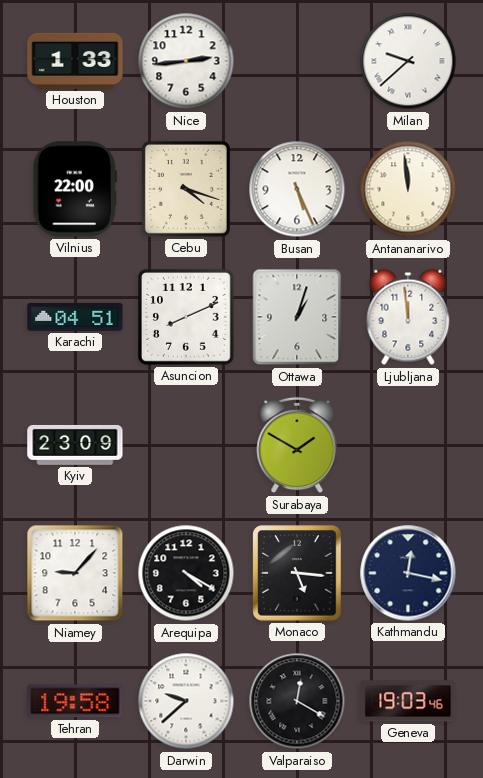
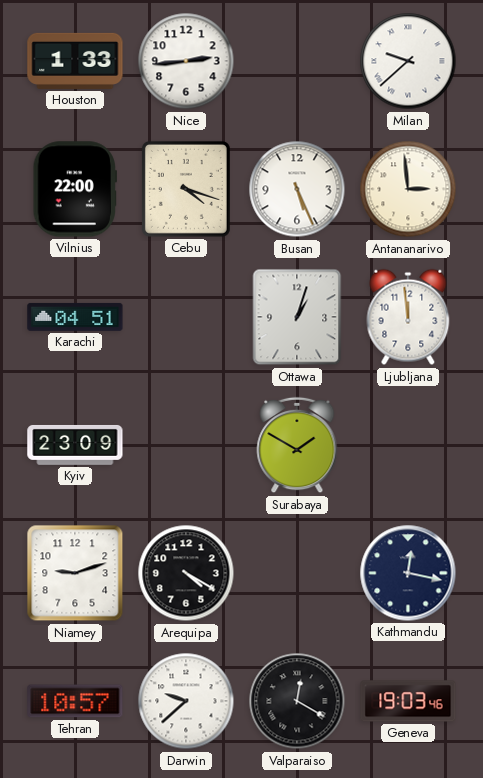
Antananarivo: 11:59 -> 2:59 (408, 189)
Asuncion: 8:11 -> none (186, 317)
Niamey: 9:07 -> 9:12 (75, 573)
Monaco: 5:16 -> none (297, 573)
Tehran: 19:58 -> 10:57 (75, 701)
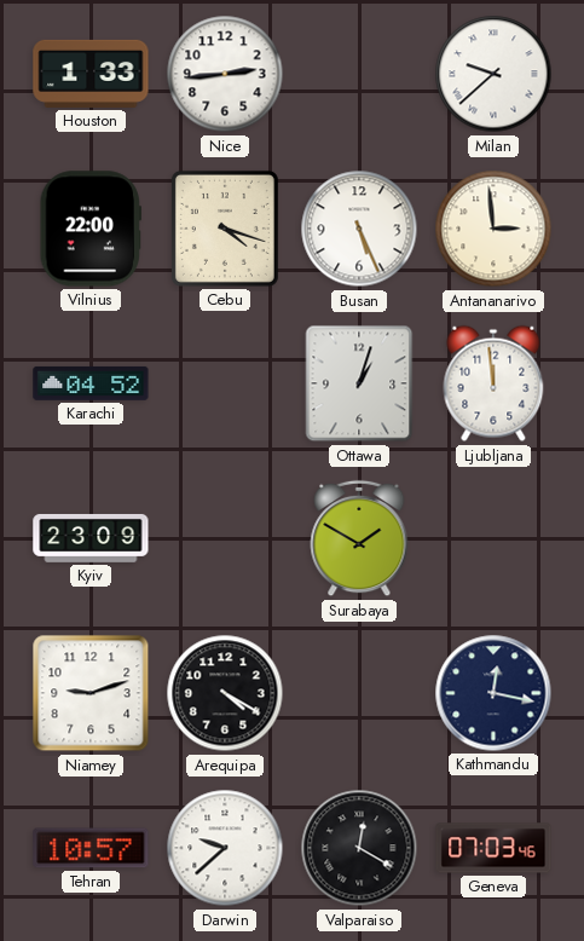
Karachi: 04:51 -> 04:52 (91, 383)
Geneva: 19:03 -> 07:03 (493, 848)
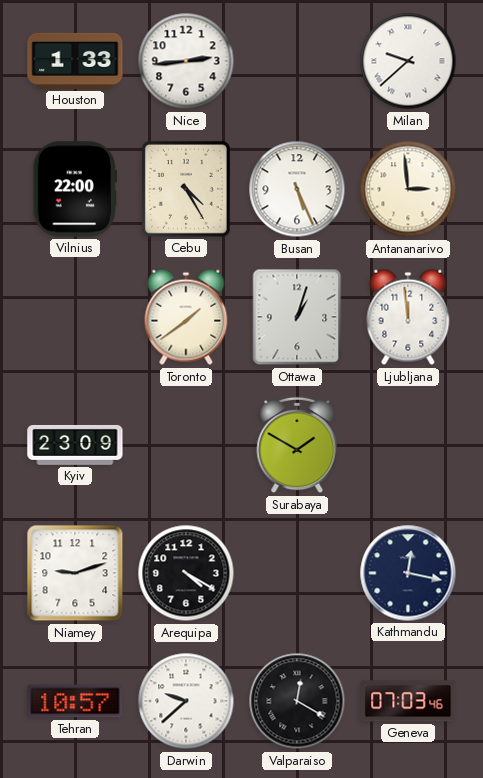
Cebu: 4:18 -> 4:25 (186, 189)
Karachi: 04:52 -> none (91, 383)
Toronto: none -> 1:39 (186, 317)
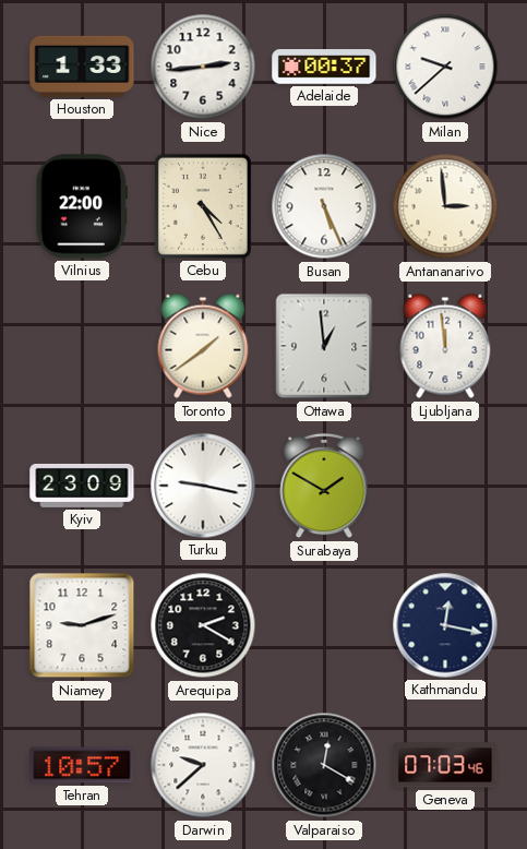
Adelaide: none -> 00:37 (324, 67)
Ottawa: 1:03 -> 12:59 (324, 346)
Turku: none -> 9:17 (203, 486)
Arequipa: 4:20 -> 2:20 (203, 625)
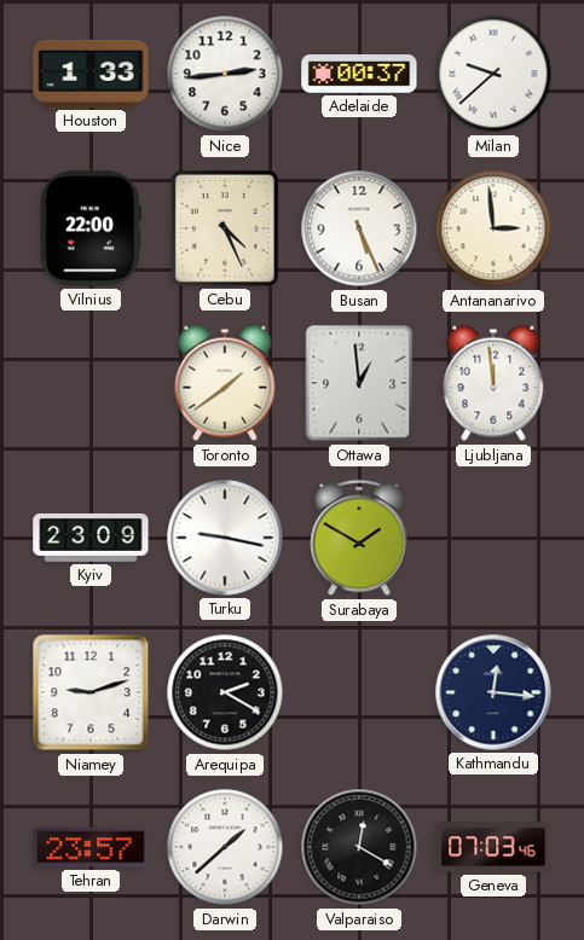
Cebu: 4:25 -> 4:26 (225, 228)
Kathmandu: 12:17 -> 12:16 (493, 692)
Tehran: 10:57 -> 23:57 (91, 847)
Darwin: 9:38 -> 1:38 (225, 847)
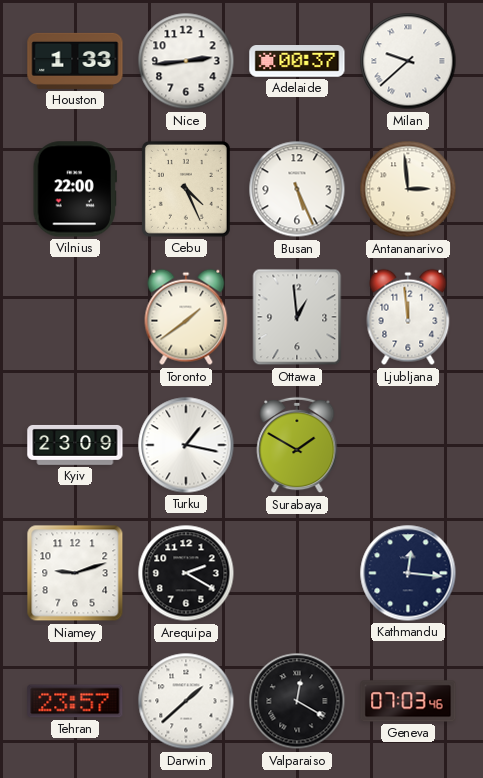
Turku: 9:17 -> 1:17 (186, 445)
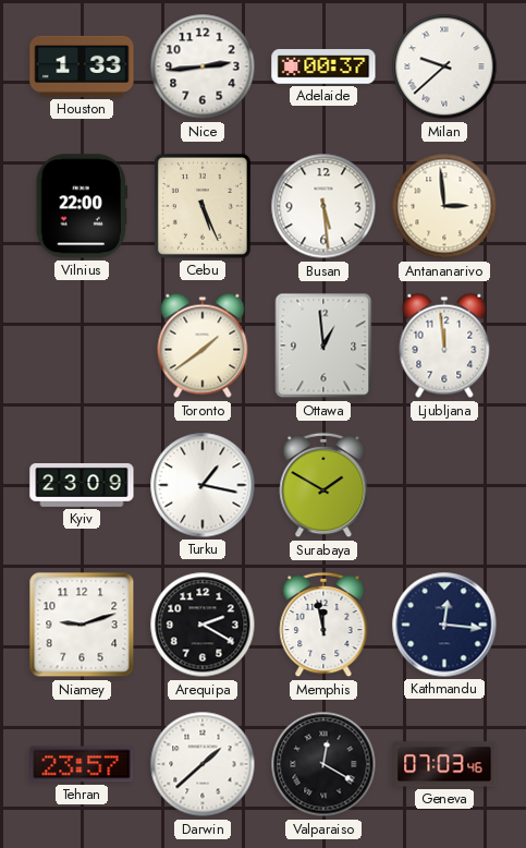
Cebu: 4:26 -> 5:26 (203, 206)
Busan: 5:26 -> 5:29 (323, 206)
Memphis: none -> 11:58 (323, 625)
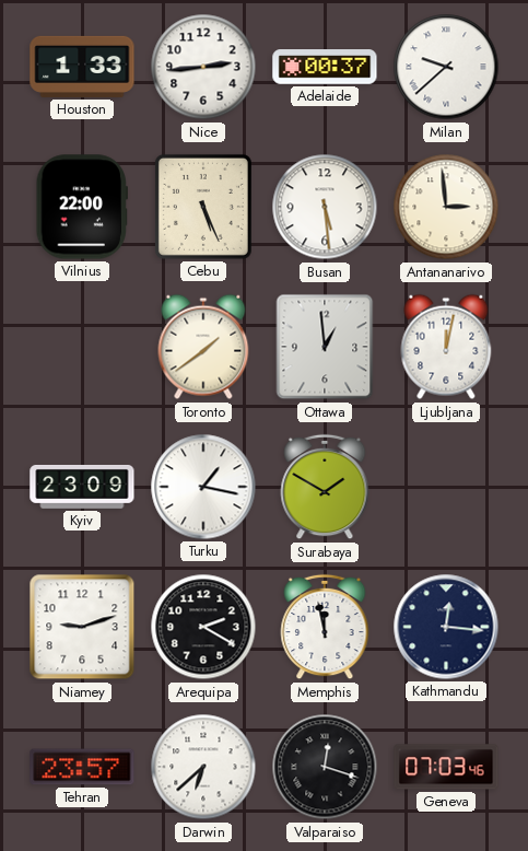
Ljubljana: 11:59 -> 12:02 (446, 347)
Darwin: 1:38 -> 6:38 (203, 767)
Valparaiso: 12:20 -> 12:18 (325, 767)
